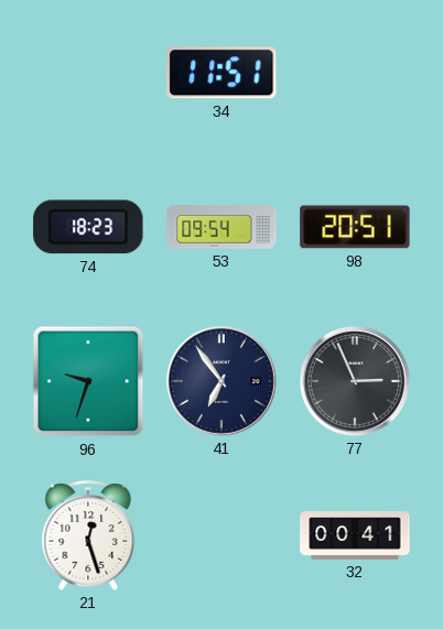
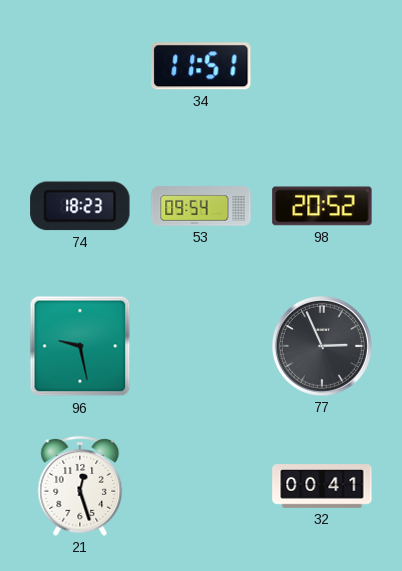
98: 20:51 -> 20:52 (322, 206)
96: 9:33 -> 9:28 (80, 346)
41: 6:54 -> none (221, 381)
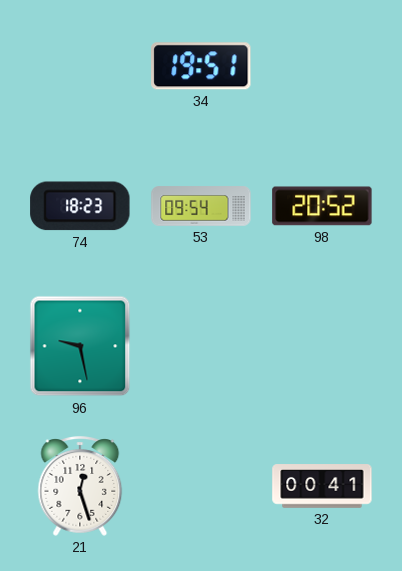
34: 11:51 -> 19:51 (201, 66)
77: 2:56 -> none (322, 346)
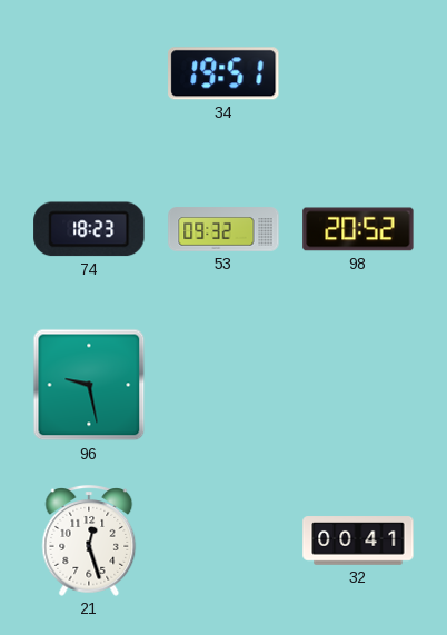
53: 09:54 -> 09:32 (223, 229)
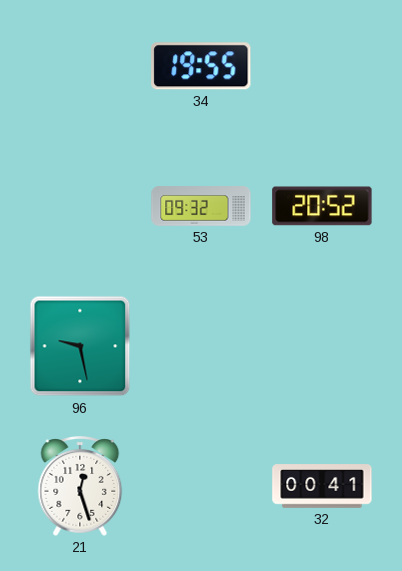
34: 19:51 -> 19:55 (201, 66)
74: 18:23 -> none (89, 229)
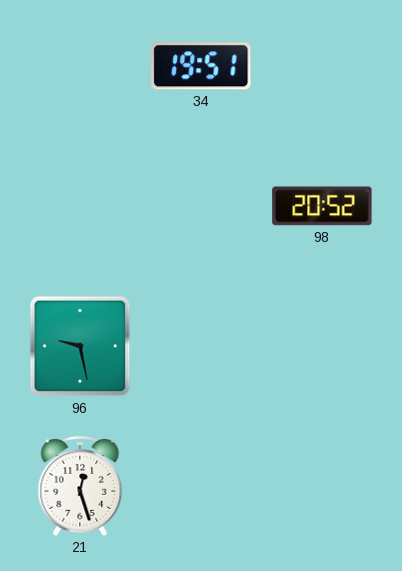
34: 19:55 -> 19:51 (201, 66)
53: 09:32 -> none (201, 206)
32: 00:41 -> none (322, 486)
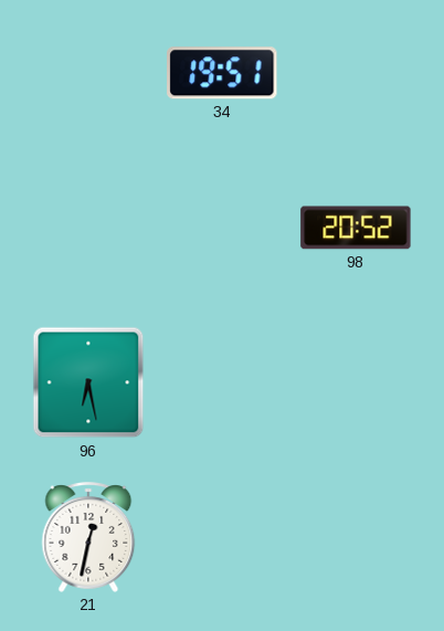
96: 9:28 -> 6:28 (88, 382)
21: 12:27 -> 12:32 (88, 537)
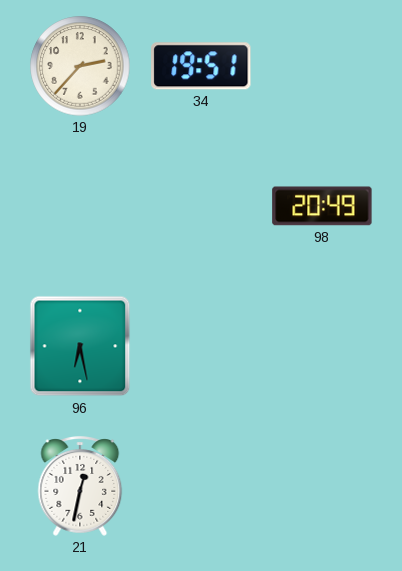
19: none -> 2:37 (80, 66)
98: 20:52 -> 20:49 (322, 206)
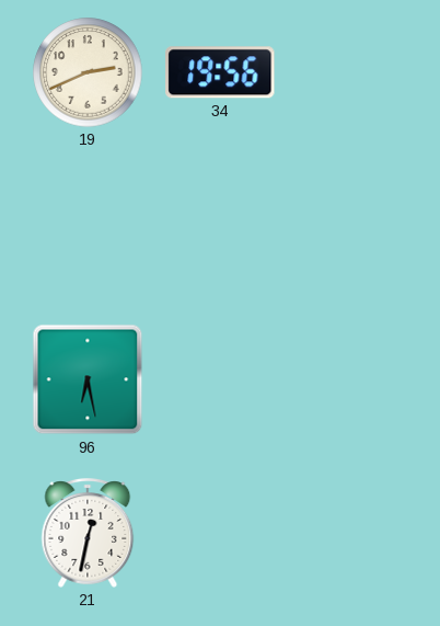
19: 2:37 -> 2:41 (88, 72)
34: 19:51 -> 19:56 (220, 72)
98: 20:49 -> none (322, 206)
